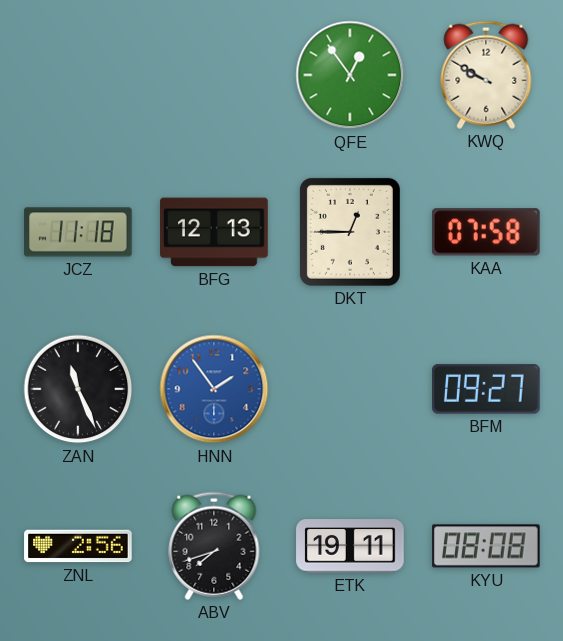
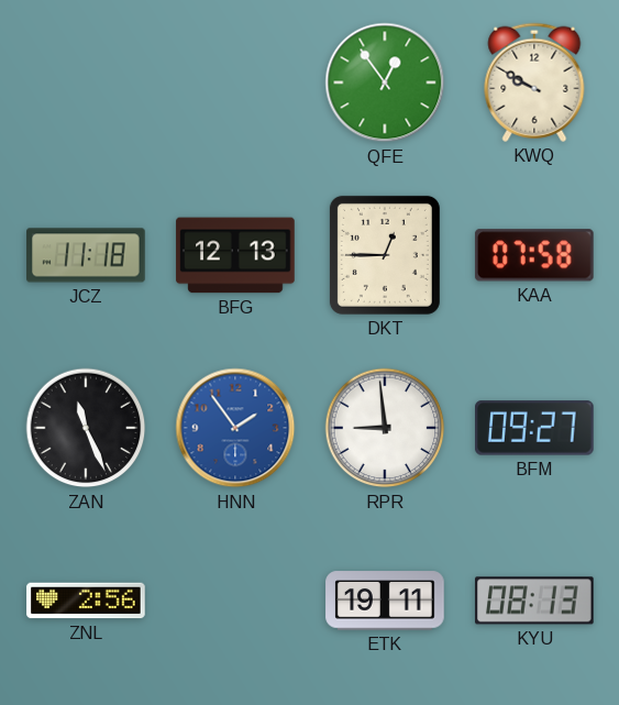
RPR: none -> 8:59 (385, 428)
ABV: 7:42 -> none (214, 546)
KYU: 08:08 -> 08:13 (534, 601)
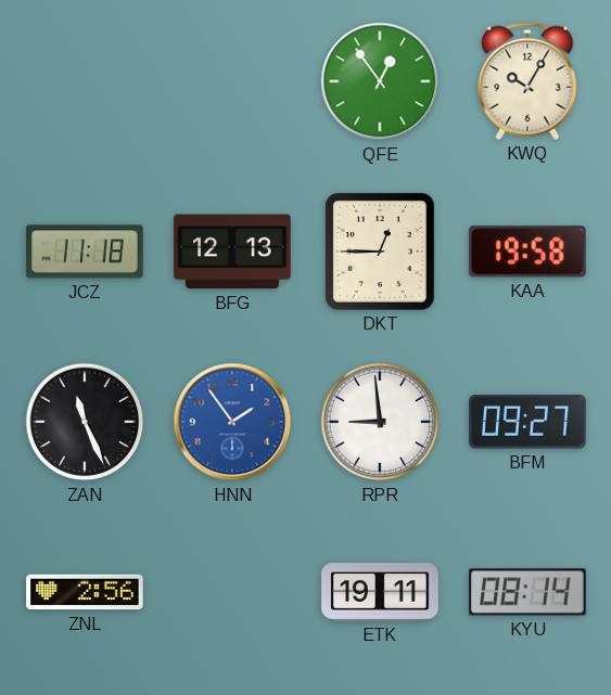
KWQ: 9:50 -> 10:05 (527, 81)
KAA: 07:58 -> 19:58 (527, 252)
KYU: 08:13 -> 08:14 (527, 592)
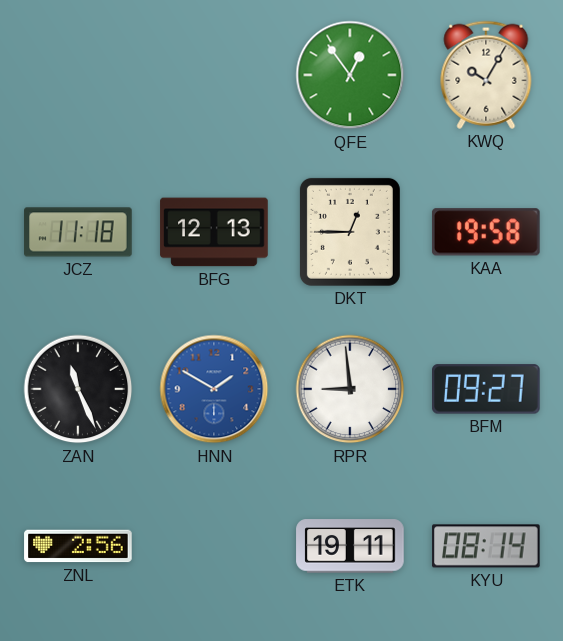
HNN: 1:54 -> 1:50 (214, 389)
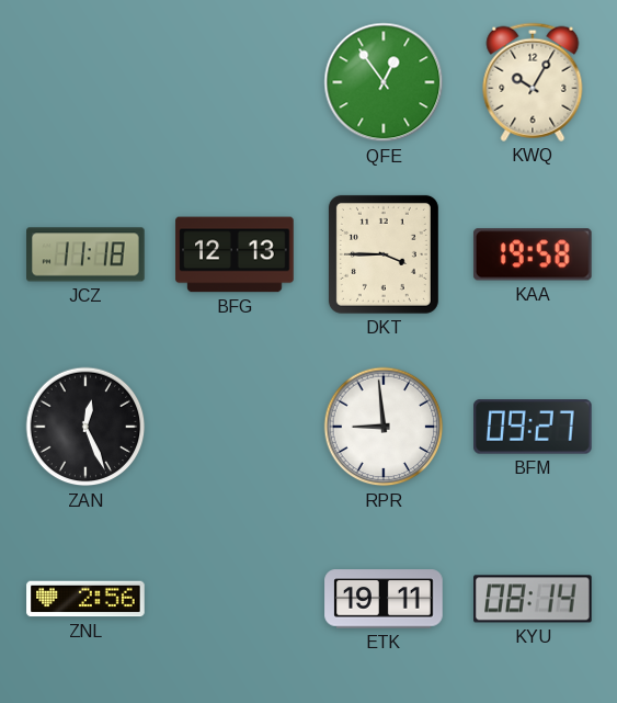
DKT: 12:45 -> 3:45 (384, 254)
ZAN: 11:26 -> 12:26 (85, 427)
HNN: 1:50 -> none (214, 389)
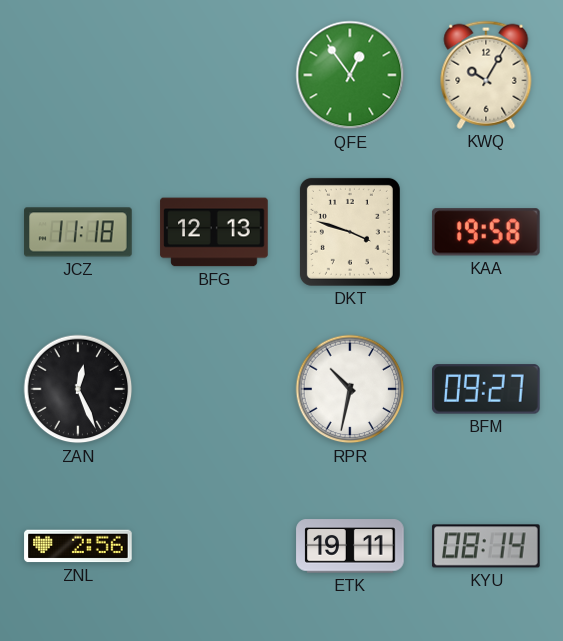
DKT: 3:45 -> 3:48 (350, 232)
RPR: 8:59 -> 10:32 (350, 389)
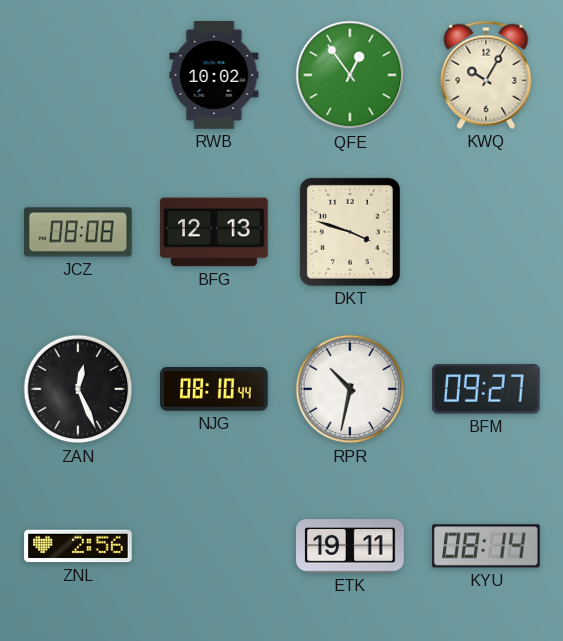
RWB: none -> 10:02 (214, 75)
JCZ: 11:18 -> 08:08 (78, 232)
KAA: 19:58 -> none (486, 232)
NJG: none -> 08:10 (214, 389)
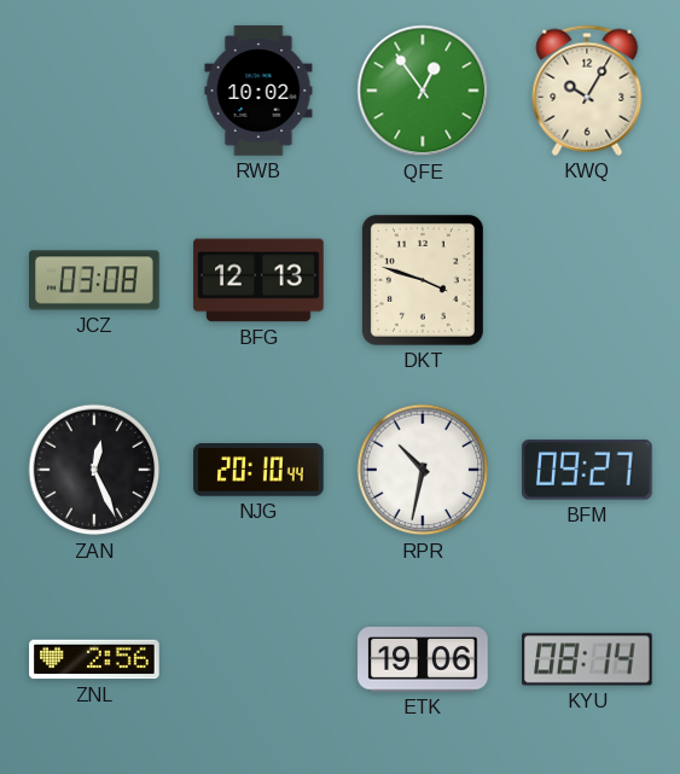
JCZ: 08:08 -> 03:08 (94, 280)
NJG: 08:10 -> 20:10 (258, 470)
ETK: 19:11 -> 19:06 (423, 659)
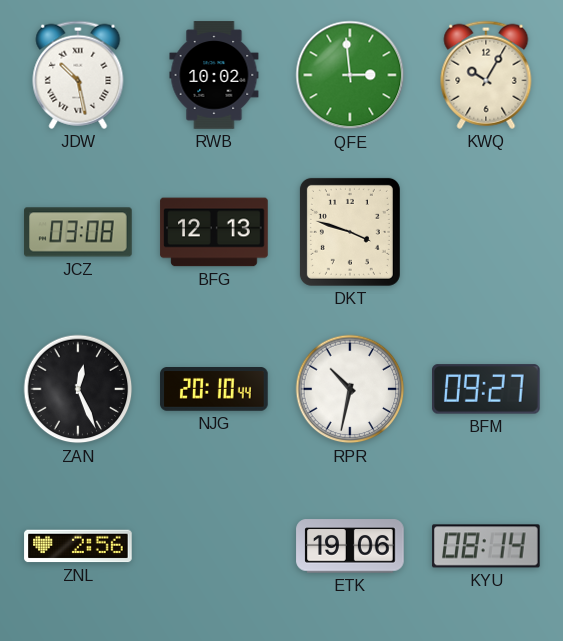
JDW: none -> 10:28 (78, 75)
QFE: 12:54 -> 2:59 (350, 75)
